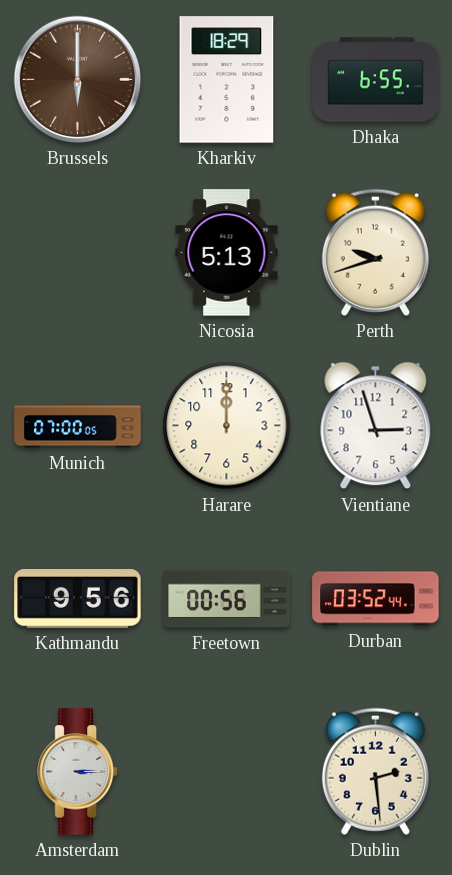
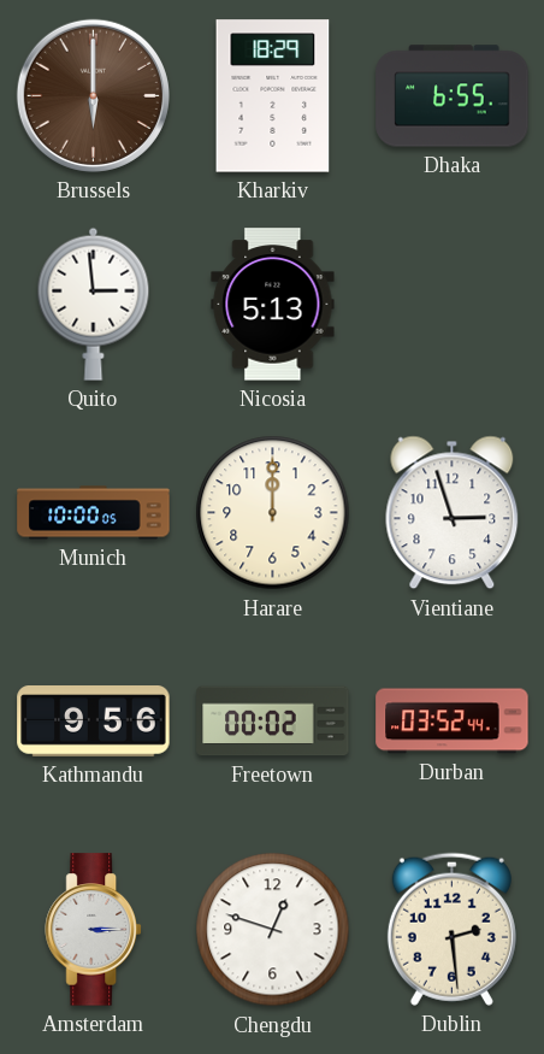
Quito: none -> 2:59 (94, 304)
Perth: 9:42 -> none (375, 252)
Munich: 07:00 -> 10:00 (94, 513)
Freetown: 00:56 -> 00:02 (273, 722)
Chengdu: none -> 12:48 (273, 930)
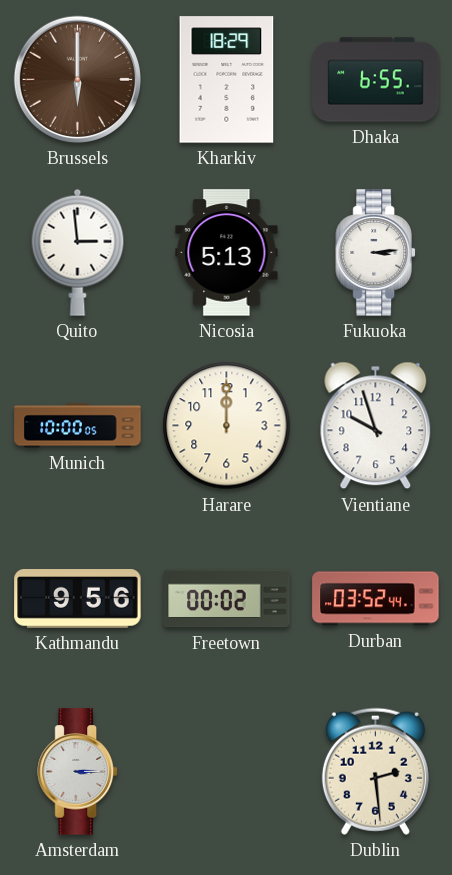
Fukuoka: none -> 3:14 (376, 253)
Vientiane: 2:57 -> 9:57 (376, 426)
Chengdu: 12:48 -> none (273, 930)
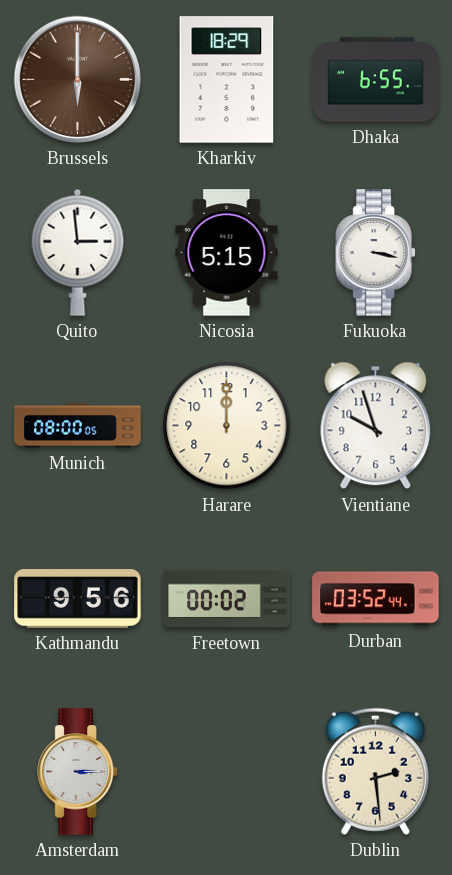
Nicosia: 5:13 -> 5:15 (227, 253)
Fukuoka: 3:14 -> 3:17 (376, 253)
Munich: 10:00 -> 08:00 (78, 426)
